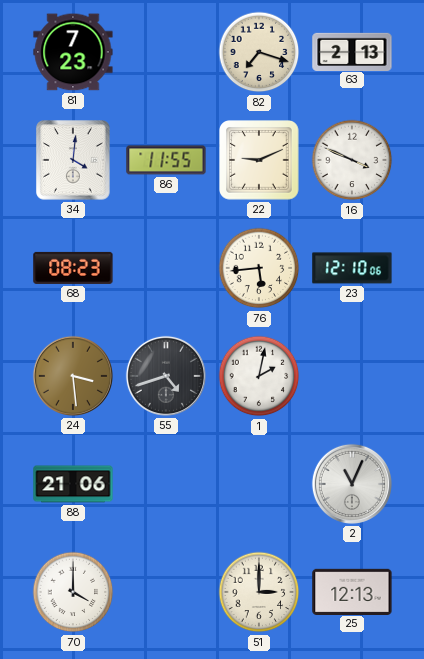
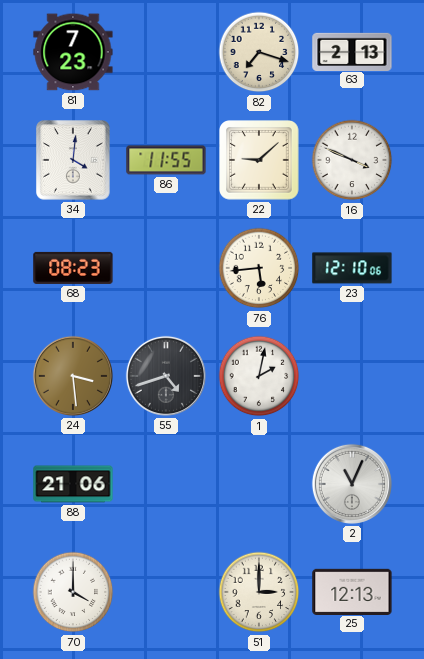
22: 9:11 -> 9:08 (259, 160)
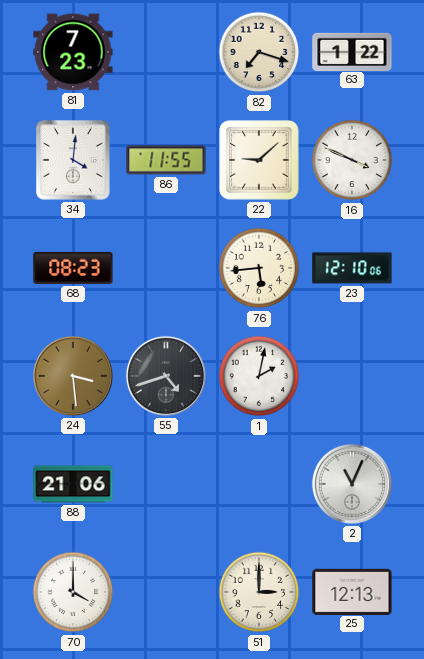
63: 2:13 -> 1:22 (352, 51)
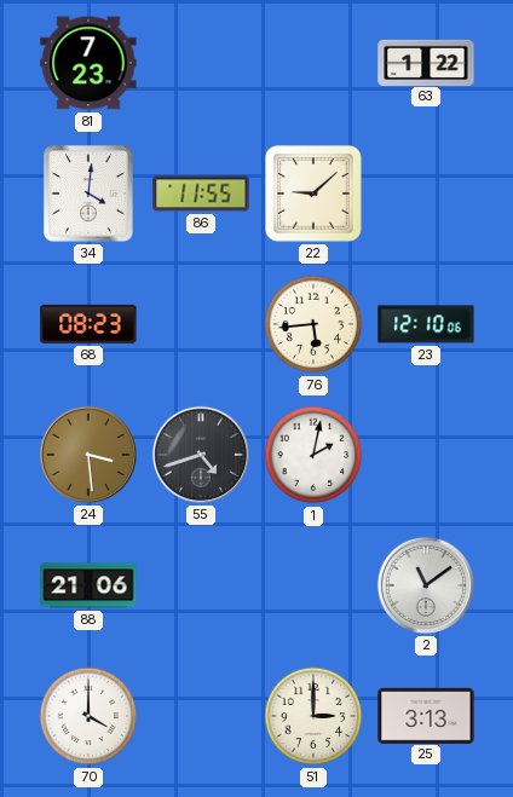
82: 7:18 -> none (259, 52)
16: 3:49 -> none (352, 160)
2: 11:04 -> 11:09 (426, 585)
25: 12:13 -> 3:13 (426, 715)
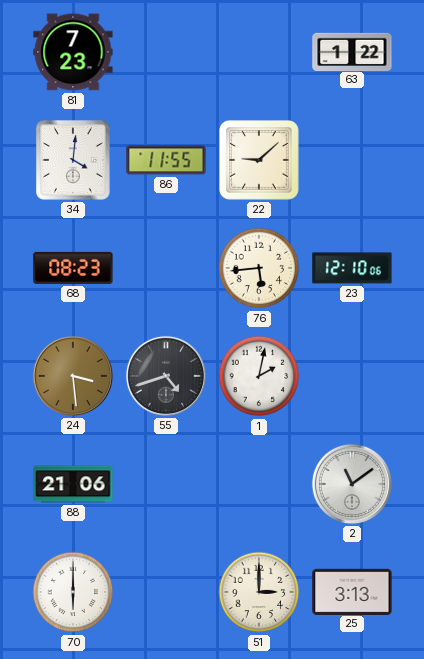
70: 4:00 -> 6:00 (73, 592)
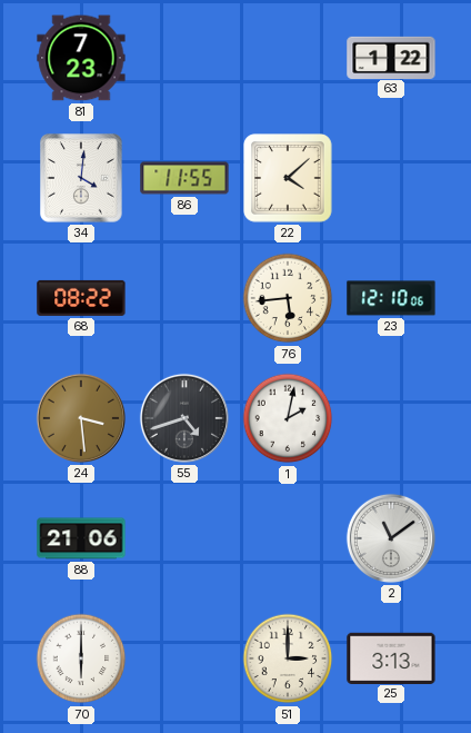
22: 9:08 -> 4:08 (288, 178)
68: 08:23 -> 08:22 (81, 298)
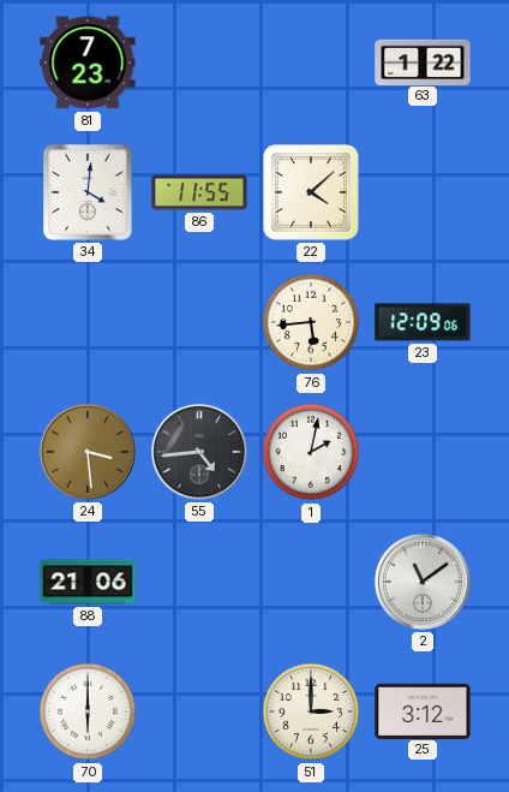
68: 08:22 -> none (81, 298)
23: 12:10 -> 12:09 (423, 322)
55: 4:42 -> 4:44 (199, 452)
25: 3:13 -> 3:12 (423, 710)
